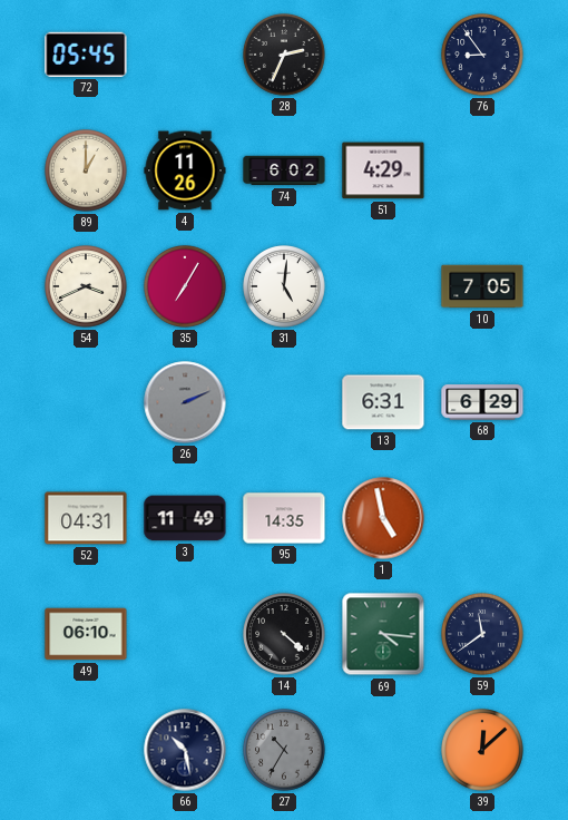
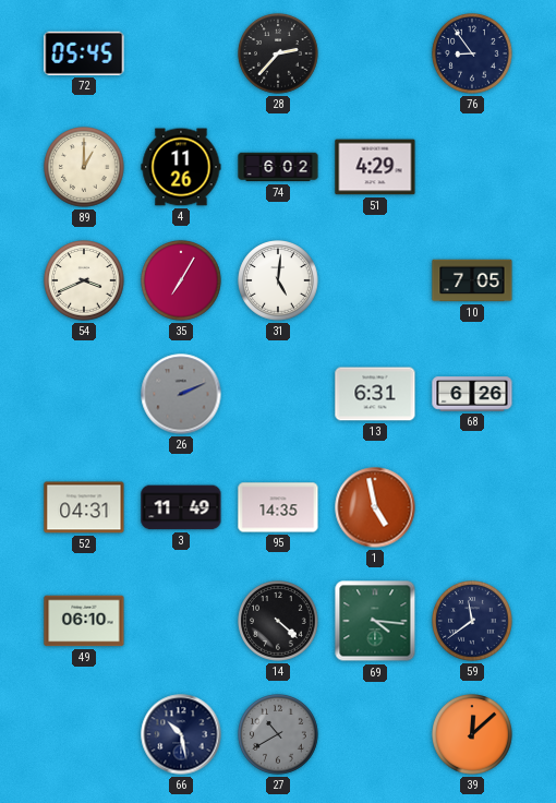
28: 2:34 -> 2:37 (278, 53)
68: 6:29 -> 6:26 (472, 394)
27: 10:35 -> 10:40 (278, 734)
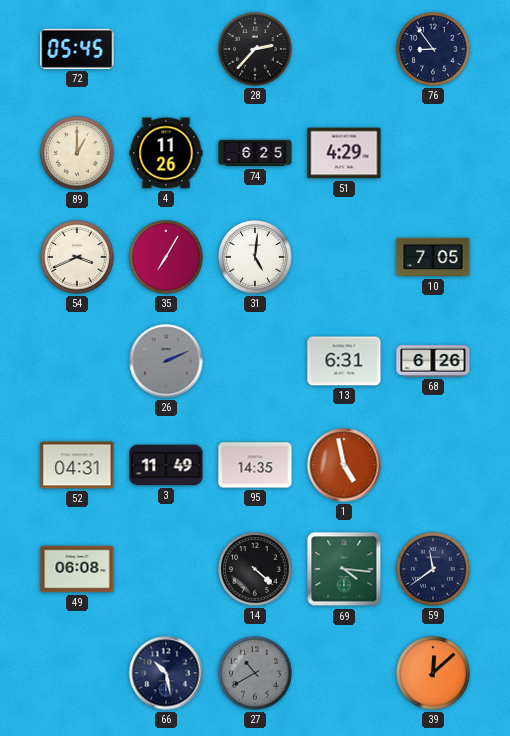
74: 6:02 -> 6:25 (255, 153)
49: 06:10 -> 06:08 (77, 569)
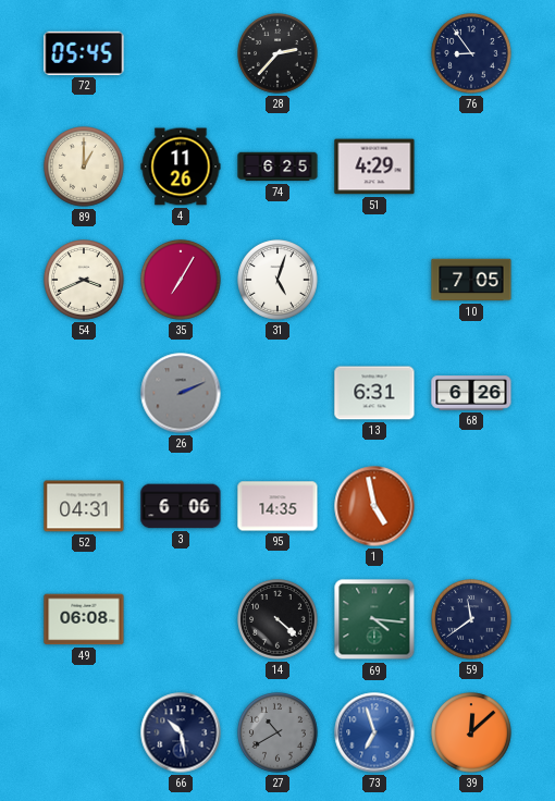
31: 5:01 -> 5:03 (277, 280)
3: 11:49 -> 6:06 (181, 506)
73: none -> 6:57 (374, 732)
